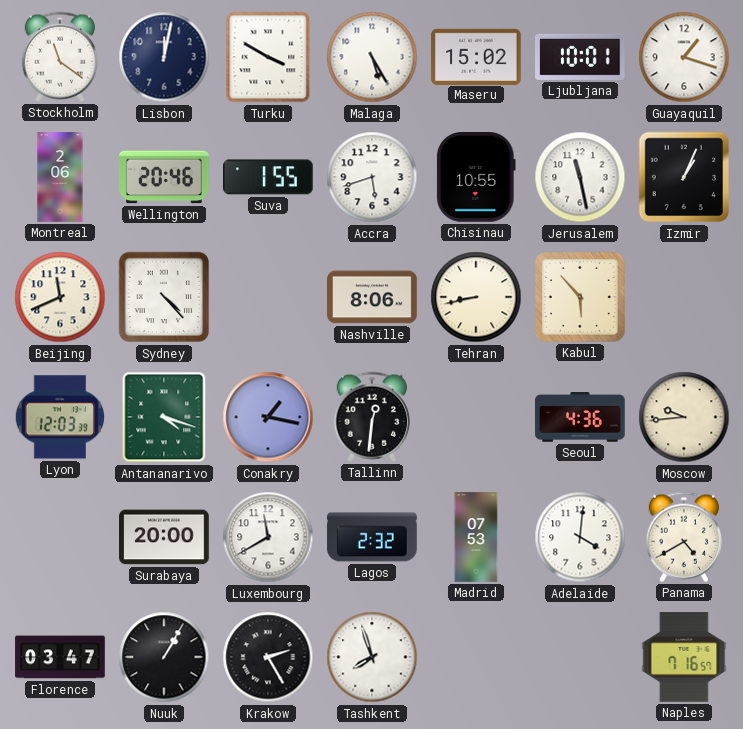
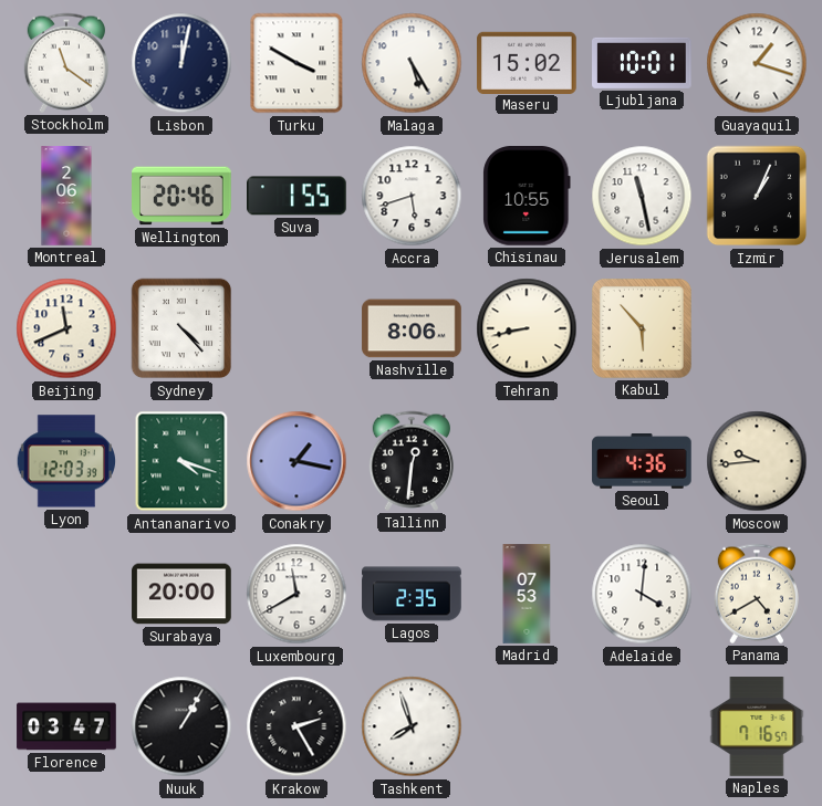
Lagos: 2:32 -> 2:35 (412, 594)
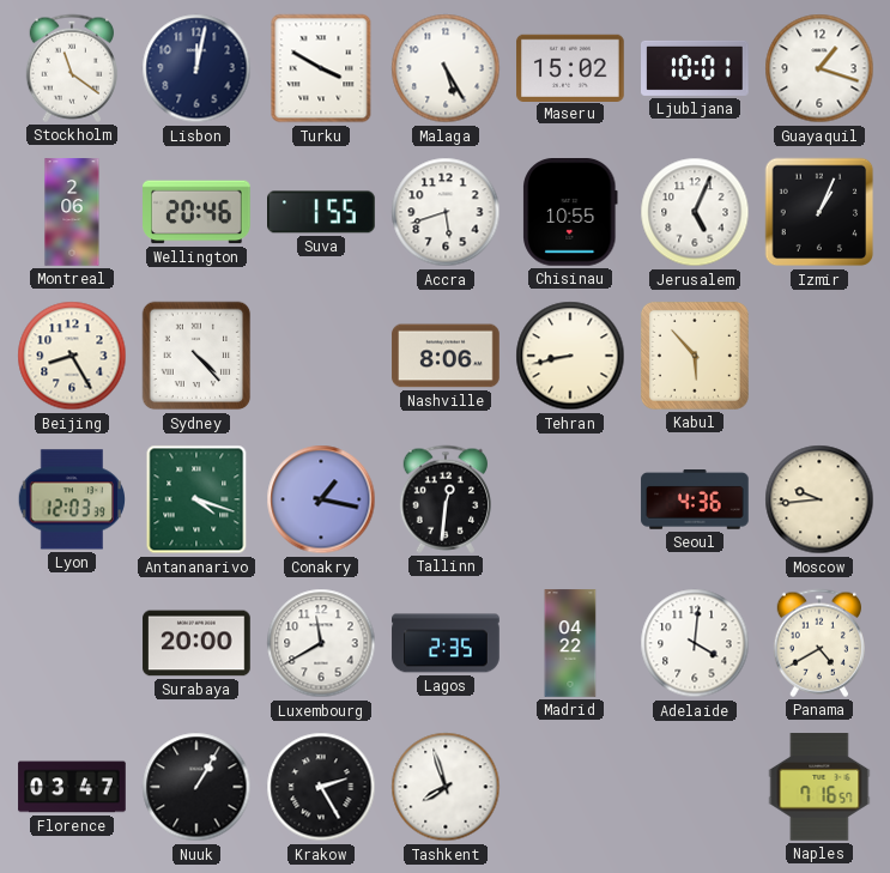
Jerusalem: 11:28 -> 5:04 (695, 212)
Beijing: 11:41 -> 8:25 (72, 356)
Madrid: 07:53 -> 04:22 (570, 643)
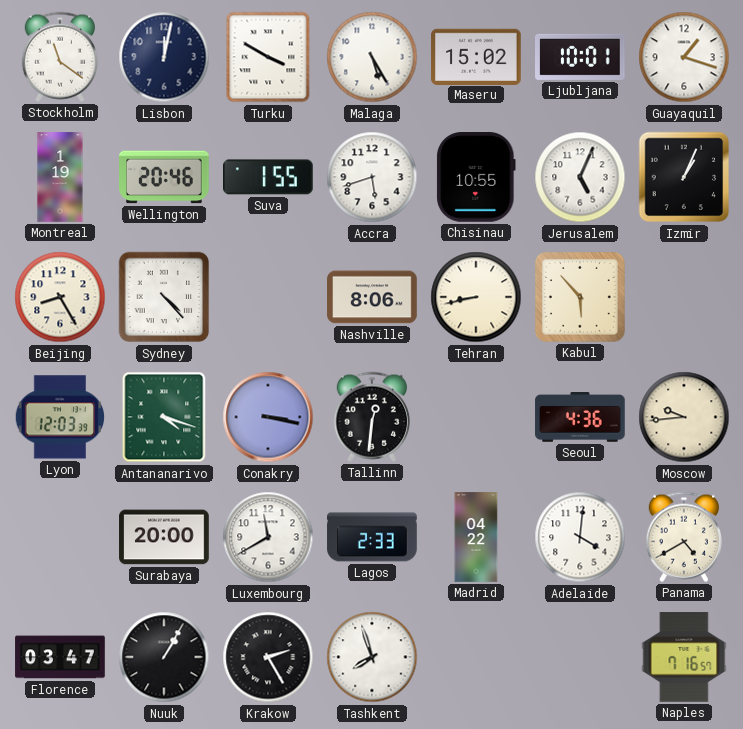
Montreal: 2:06 -> 1:19 (60, 177)
Conakry: 1:17 -> 3:17 (268, 417)
Lagos: 2:35 -> 2:33 (372, 537)
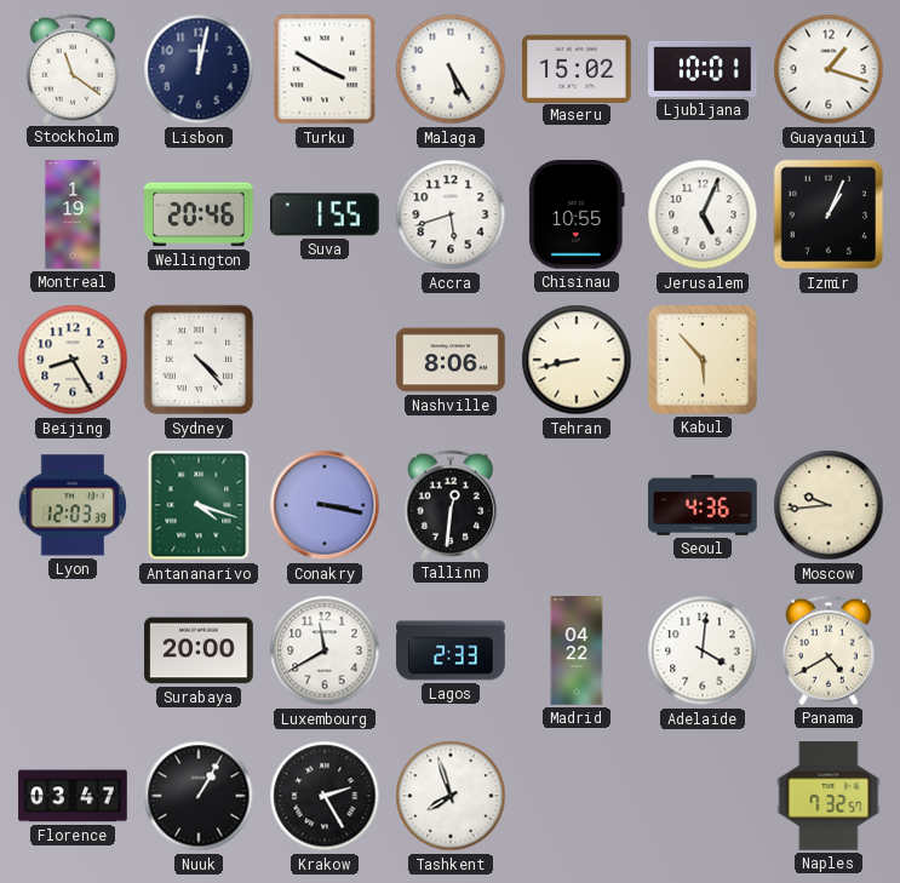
Naples: 7:16 -> 7:32 (829, 796)
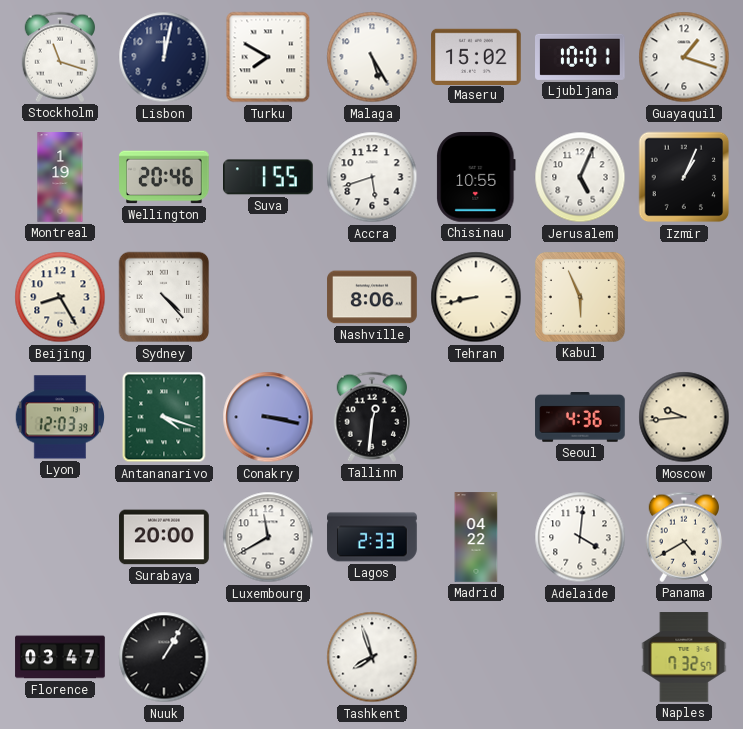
Stockholm: 11:21 -> 11:18 (59, 57)
Turku: 3:50 -> 7:50 (268, 57)
Kabul: 5:53 -> 5:56 (580, 297)
Krakow: 2:25 -> none (325, 796)
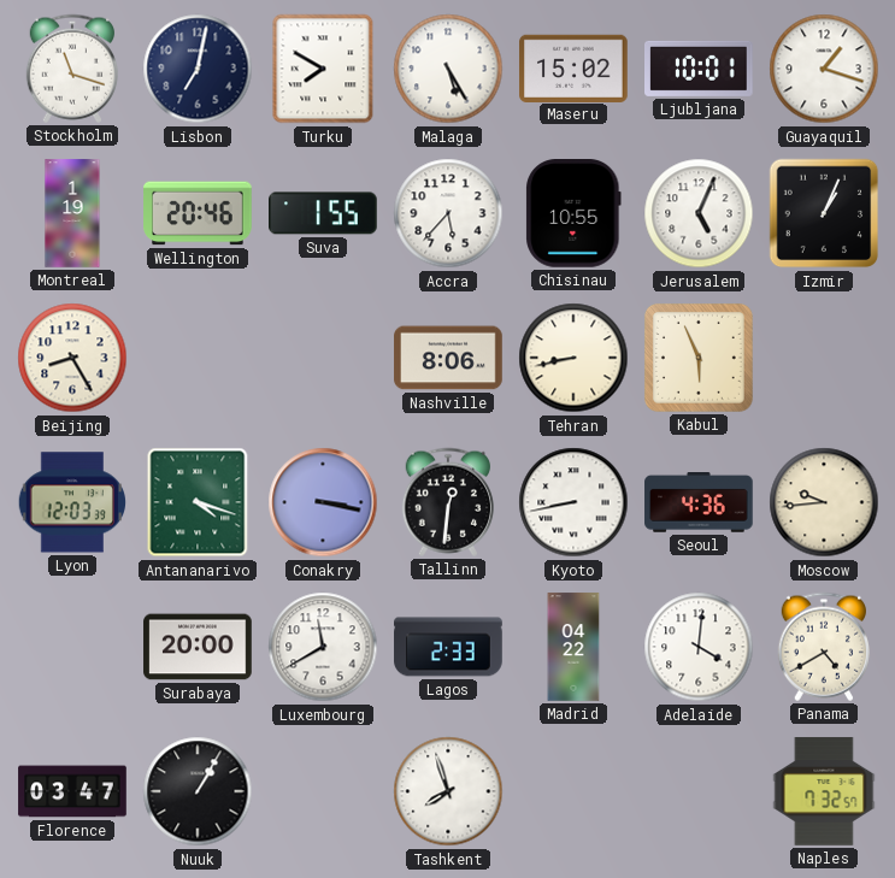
Lisbon: 12:02 -> 7:02 (198, 69)
Accra: 5:42 -> 5:37 (448, 213)
Sydney: 4:23 -> none (164, 297)
Kyoto: none -> 8:43 (573, 502)
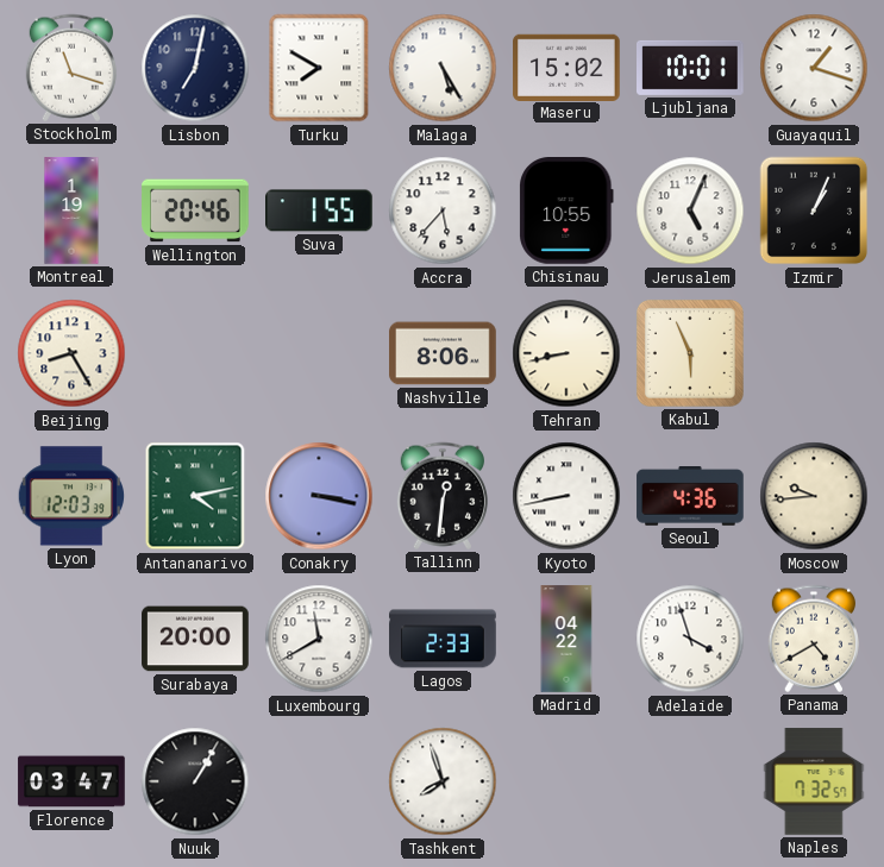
Antananarivo: 4:18 -> 4:13 (195, 496)
Adelaide: 4:01 -> 3:57 (690, 639)
